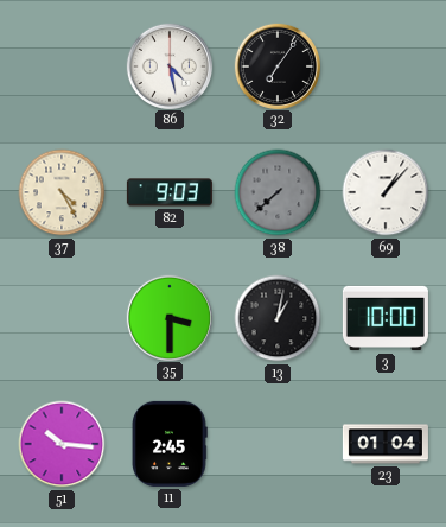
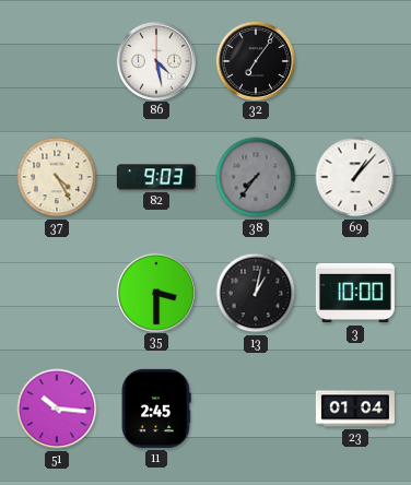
38: 7:38 -> 7:36 (256, 177)
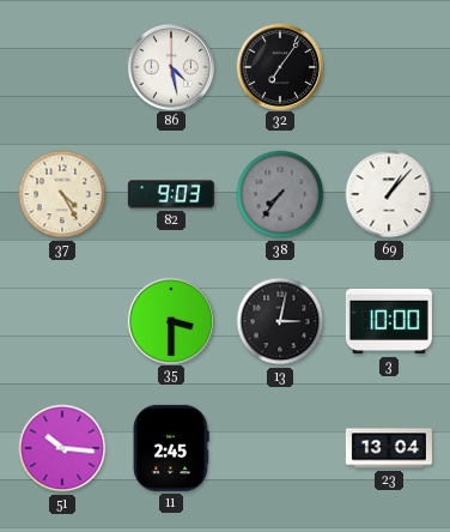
13: 1:02 -> 3:02 (280, 321)
23: 01:04 -> 13:04 (389, 448)
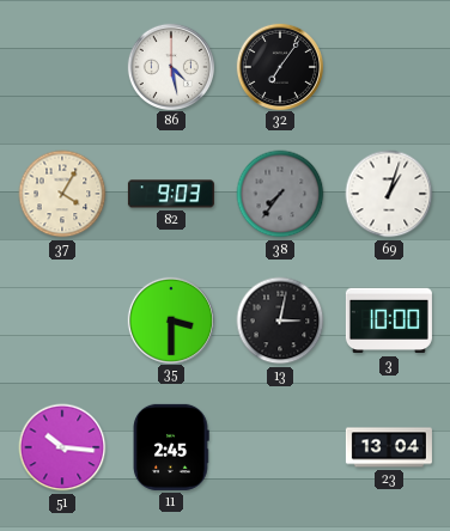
37: 4:25 -> 4:05 (62, 194)
69: 1:07 -> 1:03 (389, 194)
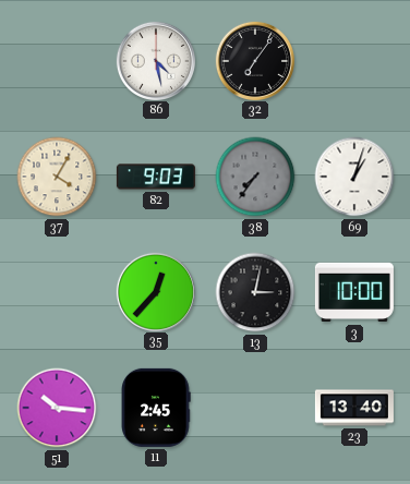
35: 3:30 -> 12:37 (155, 291)
23: 13:04 -> 13:40 (354, 408)
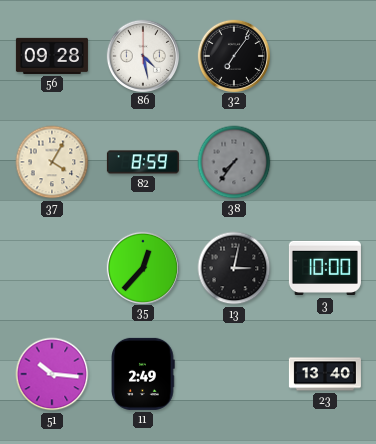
56: none -> 09:28 (52, 56)
82: 9:03 -> 8:59 (143, 162)
69: 1:03 -> none (354, 177)
11: 2:45 -> 2:49 (143, 374)
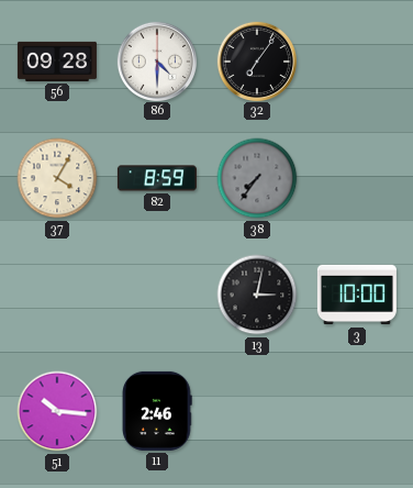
86: 4:28 -> 4:30 (156, 60)
35: 12:37 -> none (142, 267)
11: 2:49 -> 2:46 (157, 411)
23: 13:40 -> none (325, 374)
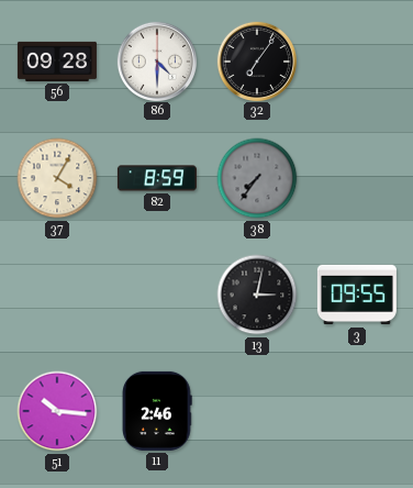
3: 10:00 -> 09:55 (357, 295)
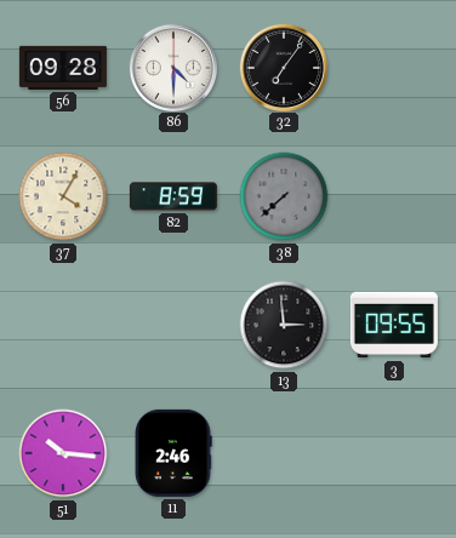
38: 7:36 -> 7:38 (284, 196)
13: 3:02 -> 2:59 (284, 325)
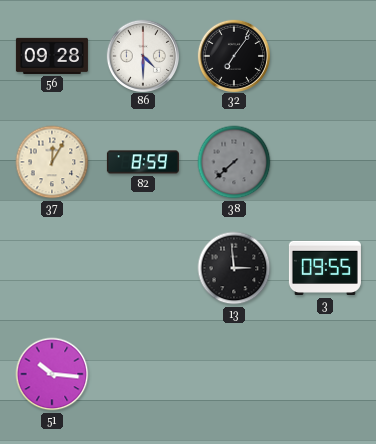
37: 4:05 -> 12:05 (52, 162)
11: 2:46 -> none (173, 453)
